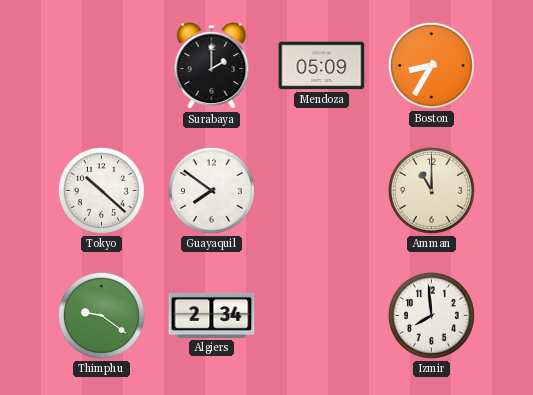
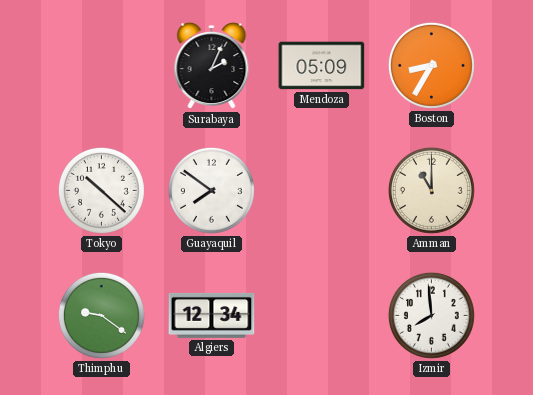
Surabaya: 2:00 -> 2:04 (212, 66)
Algiers: 2:34 -> 12:34 (212, 315)
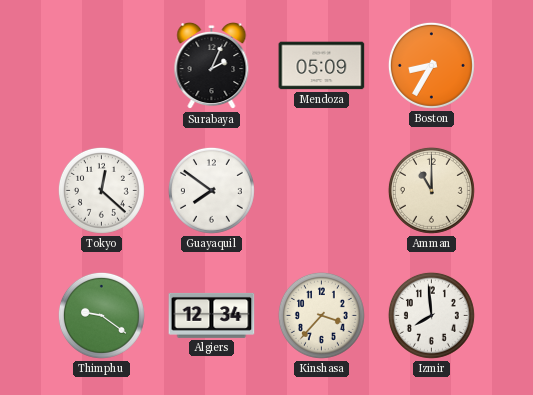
Tokyo: 10:22 -> 12:22 (101, 190)
Kinshasa: none -> 3:37 (321, 315)
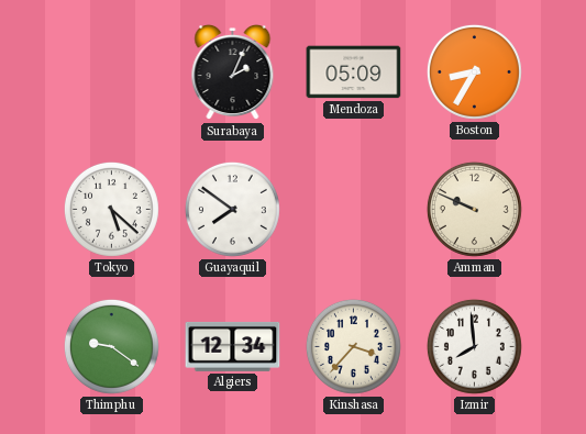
Tokyo: 12:22 -> 5:22 (111, 209)
Amman: 11:00 -> 9:49 (474, 209)
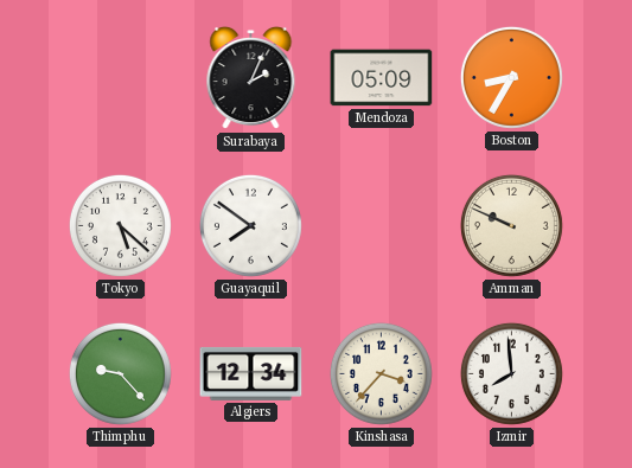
Thimphu: 9:21 -> 9:23 (120, 373)
